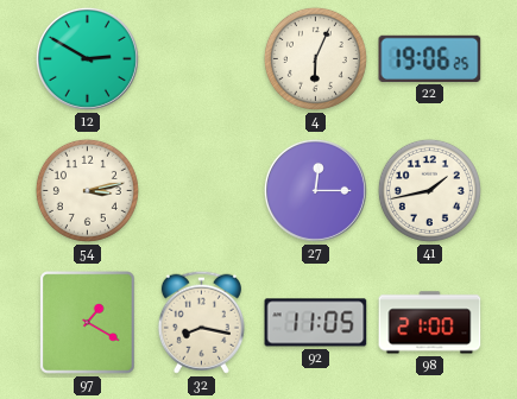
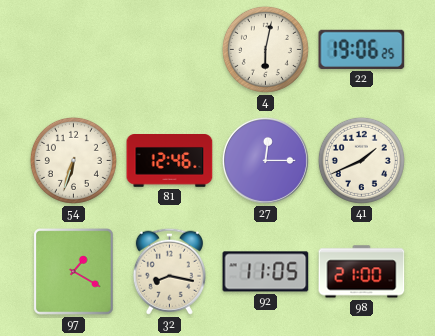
12: 2:50 -> none (87, 58)
4: 6:04 -> 6:02 (265, 49)
54: 3:13 -> 6:33 (73, 160)
81: none -> 12:46 (170, 161)
41: 1:43 -> 1:41 (361, 160)
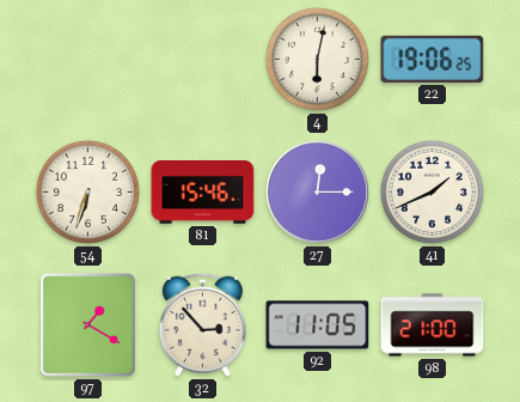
81: 12:46 -> 15:46 (203, 193)
32: 8:17 -> 2:53 (202, 324)
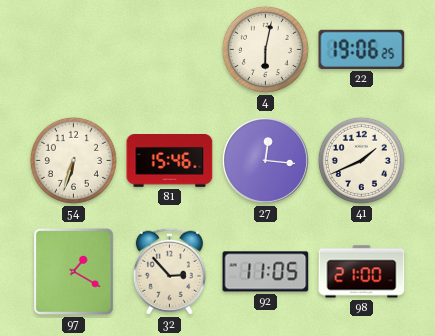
27: 12:15 -> 12:16 (265, 160)
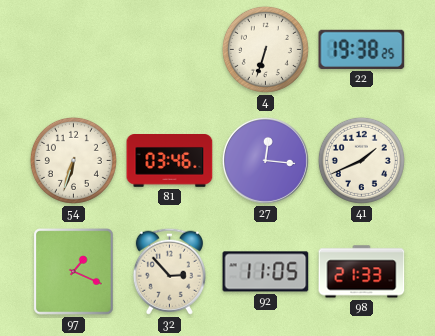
4: 6:02 -> 6:33 (265, 49)
22: 19:06 -> 19:38 (362, 49)
81: 15:46 -> 03:46 (170, 161)
97: 1:20 -> 1:19 (74, 272)
98: 21:00 -> 21:33 (362, 272)
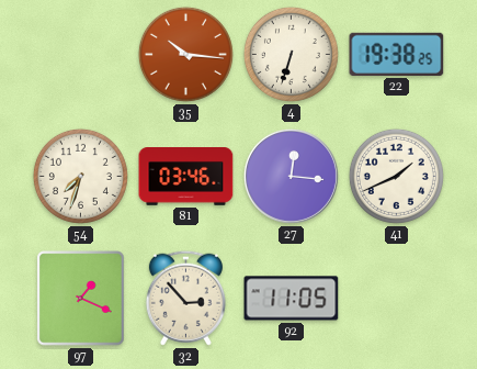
35: none -> 10:16 (185, 54)
54: 6:33 -> 7:33 (80, 176)
98: 21:33 -> none (362, 272)
